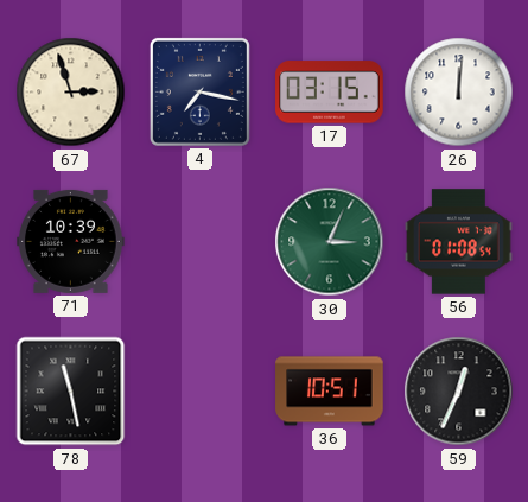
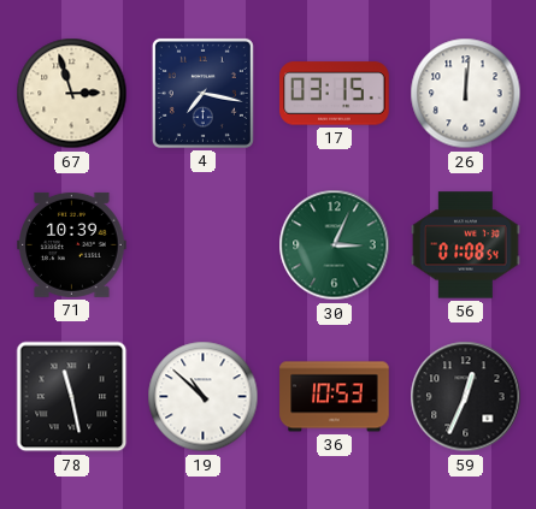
19: none -> 10:52 (204, 397)
36: 10:51 -> 10:53 (335, 397)
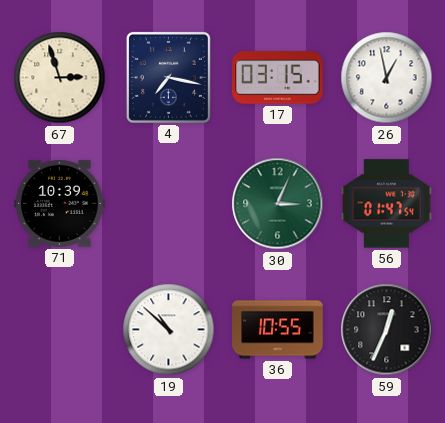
26: 12:01 -> 12:58 (387, 78)
56: 01:08 -> 01:47 (387, 204)
78: 11:28 -> none (72, 397)
36: 10:53 -> 10:55 (278, 330)
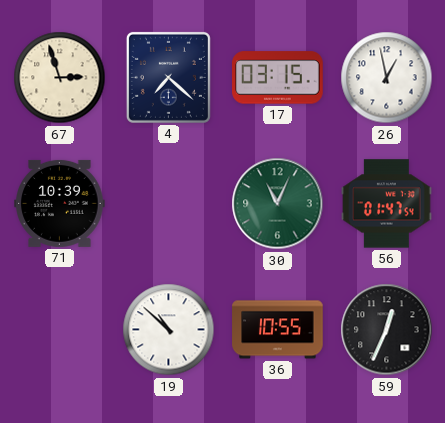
4: 7:17 -> 7:22 (168, 77)
30: 3:04 -> 11:04 (278, 204)
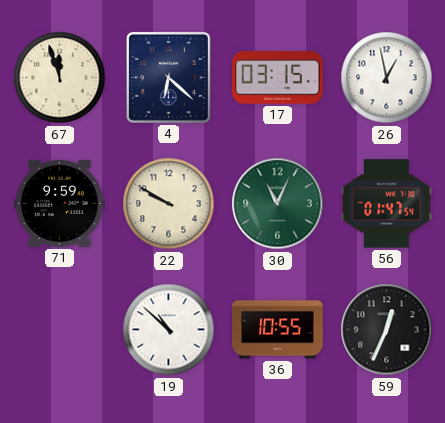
67: 2:57 -> 11:57 (60, 78)
4: 7:22 -> 6:22 (168, 77)
71: 10:39 -> 9:59 (60, 203)
22: none -> 9:50 (169, 204)
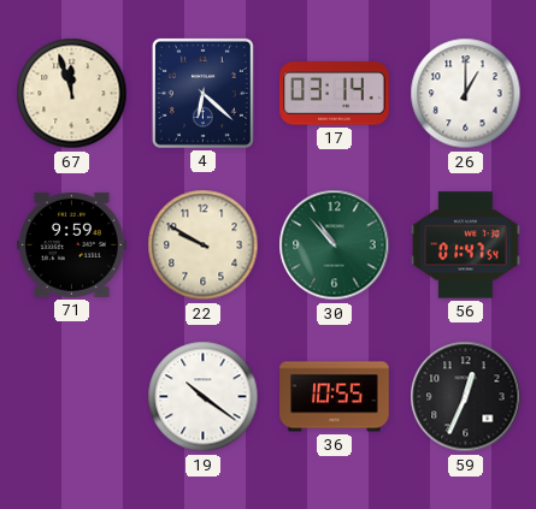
17: 03:15 -> 03:14 (335, 94)
26: 12:58 -> 1:00 (466, 94)
30: 11:04 -> 10:53 (335, 245)
19: 10:52 -> 10:21 (204, 397)
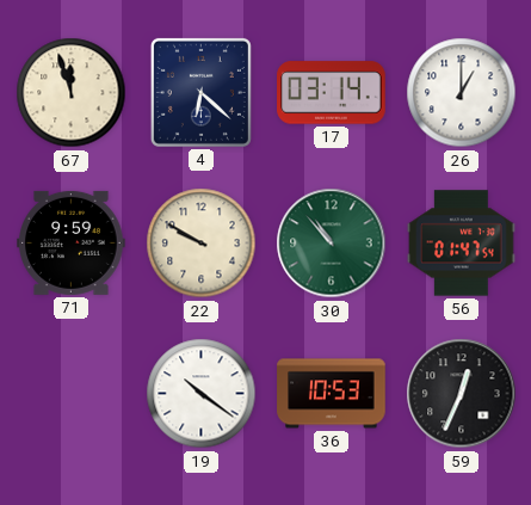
36: 10:55 -> 10:53 (332, 394)
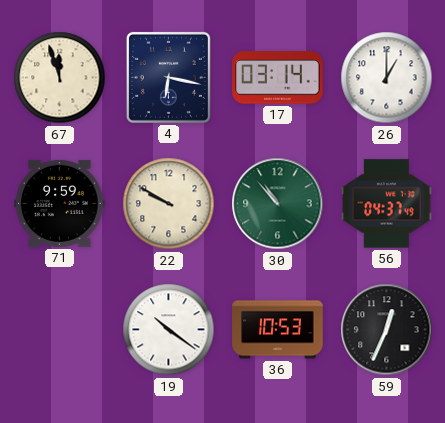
4: 6:22 -> 6:17 (168, 77)
56: 01:47 -> 04:37 (387, 204)
